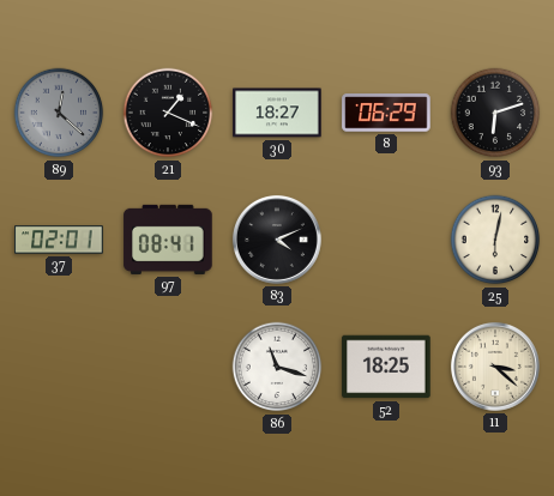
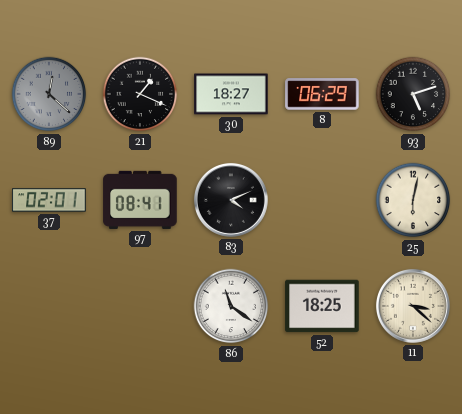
93: 6:12 -> 5:12 (413, 94)
86: 11:18 -> 11:21 (231, 306)
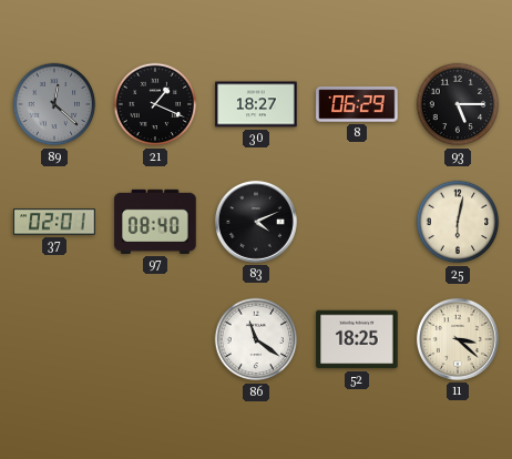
93: 5:12 -> 5:15 (458, 104)
97: 08:41 -> 08:40 (155, 222)
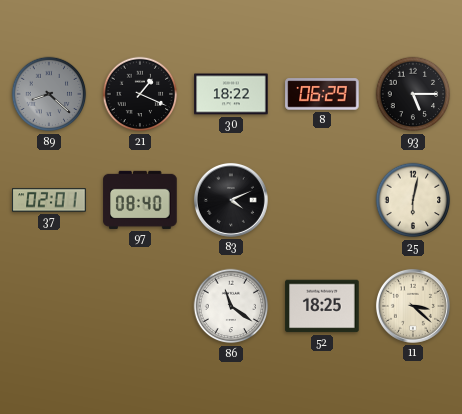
89: 12:22 -> 8:22 (49, 94)
30: 18:27 -> 18:22 (231, 94)
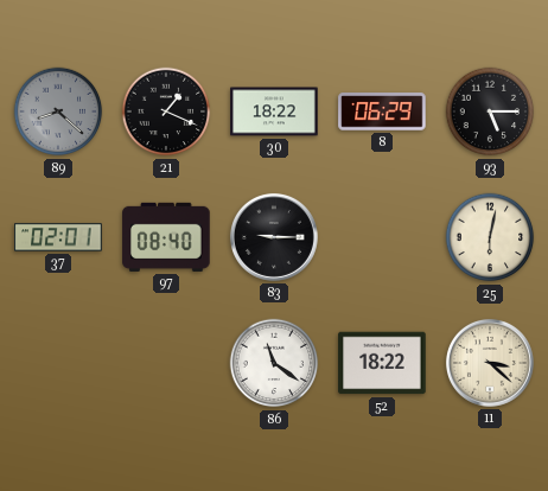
83: 4:11 -> 9:15 (274, 237)
52: 18:25 -> 18:22 (382, 363)
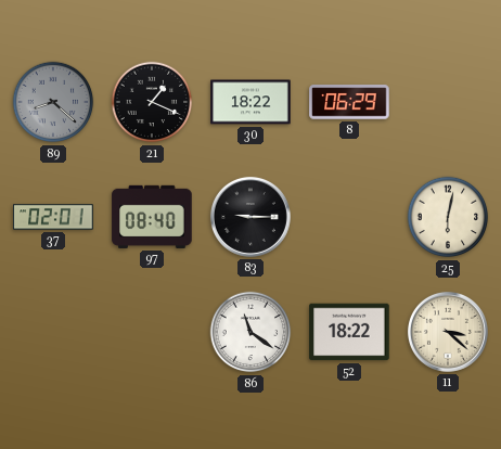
93: 5:15 -> none (490, 111)
